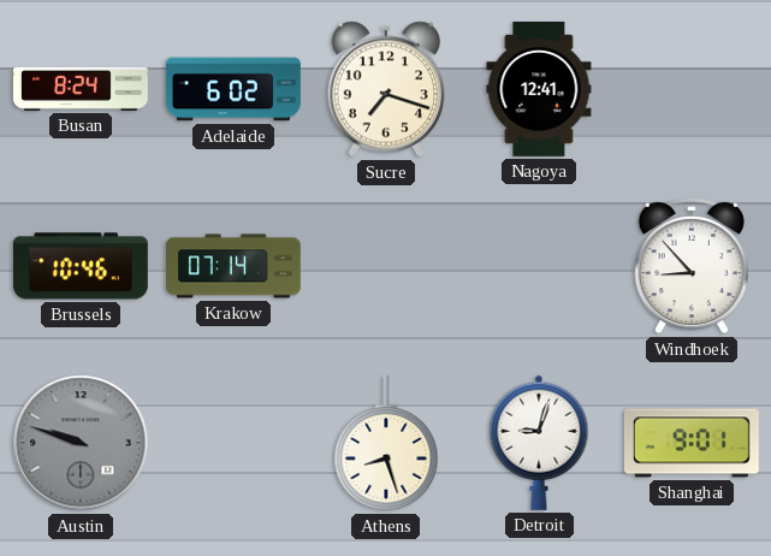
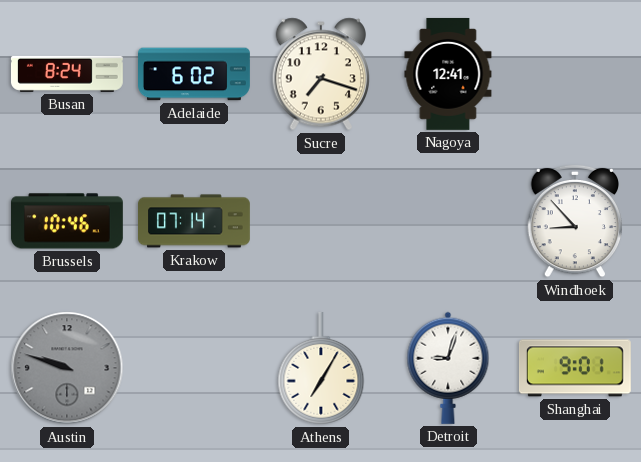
Athens: 8:27 -> 7:05 (321, 368)
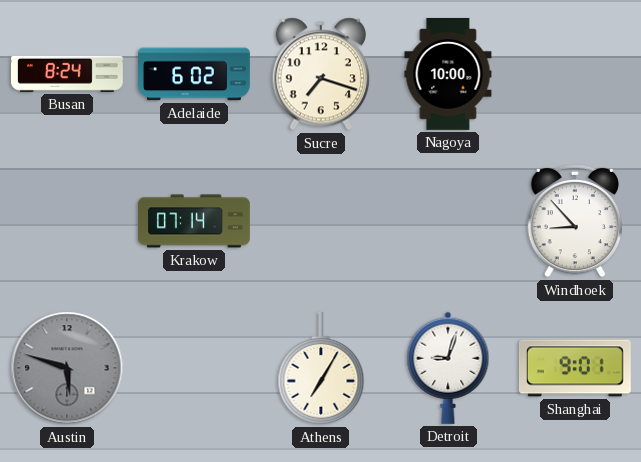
Nagoya: 12:41 -> 10:00 (448, 74)
Brussels: 10:46 -> none (67, 221)
Austin: 9:48 -> 5:48 (67, 368)
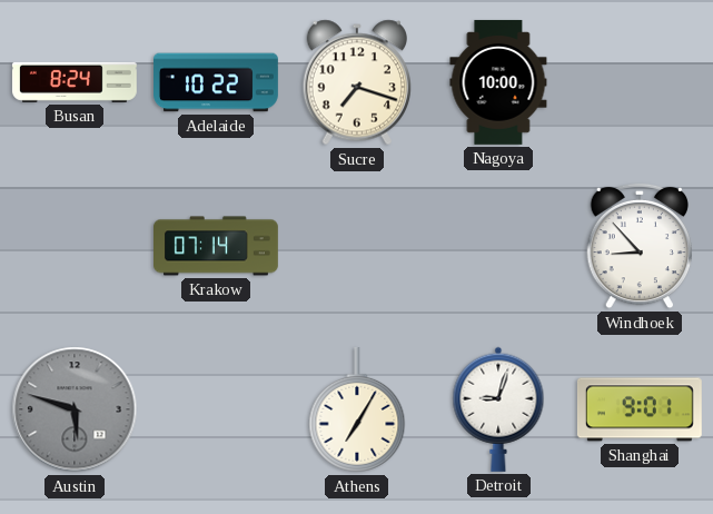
Adelaide: 6:02 -> 10:22 (217, 82)
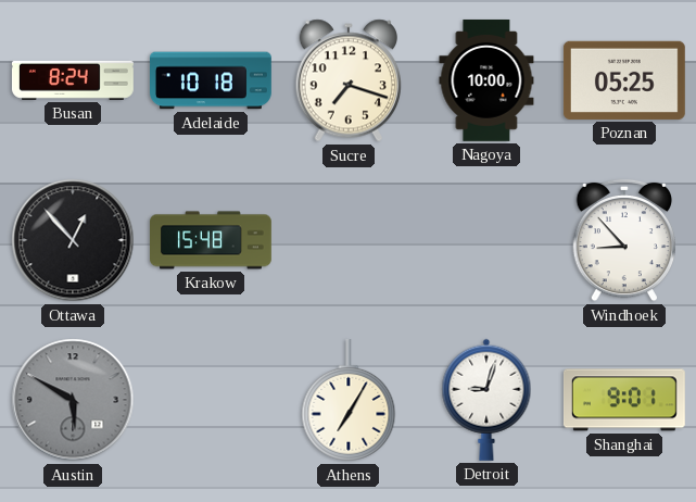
Adelaide: 10:22 -> 10:18 (212, 80)
Poznan: none -> 05:25 (624, 80)
Ottawa: none -> 12:53 (73, 240)
Krakow: 07:14 -> 15:48 (212, 240)
Austin: 5:48 -> 5:50 (73, 400)
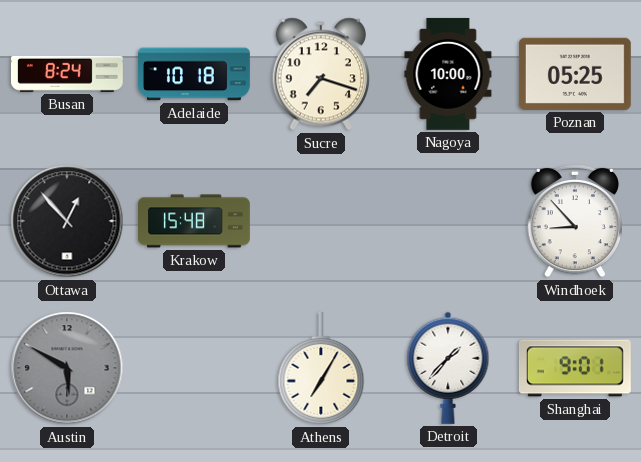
Detroit: 9:03 -> 1:37 (448, 368)
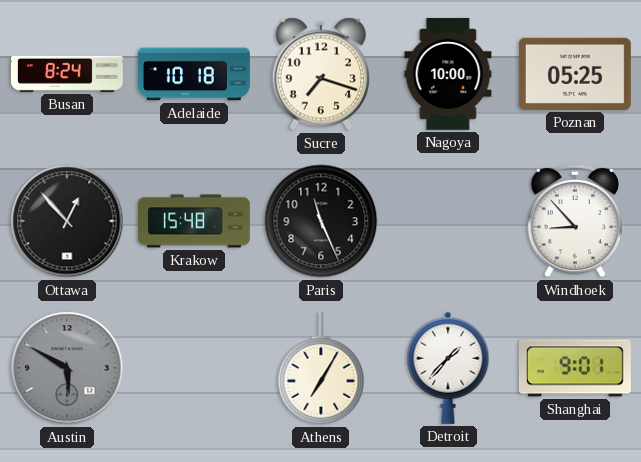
Paris: none -> 11:26 (321, 221)
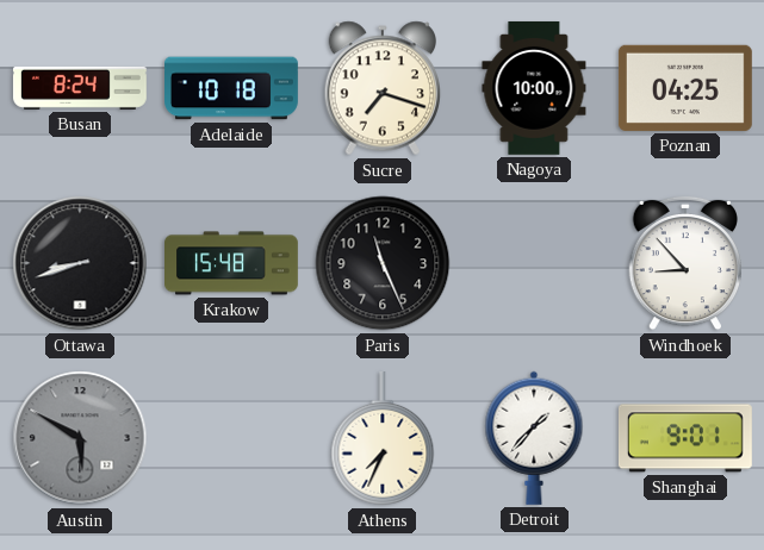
Poznan: 05:25 -> 04:25 (685, 88)
Ottawa: 12:53 -> 8:42 (80, 263)
Athens: 7:05 -> 7:34 (383, 438)
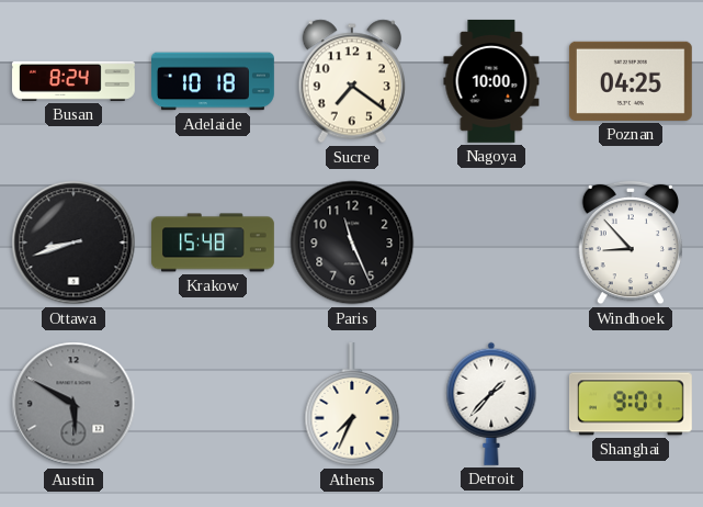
Sucre: 7:18 -> 7:21 (351, 81)
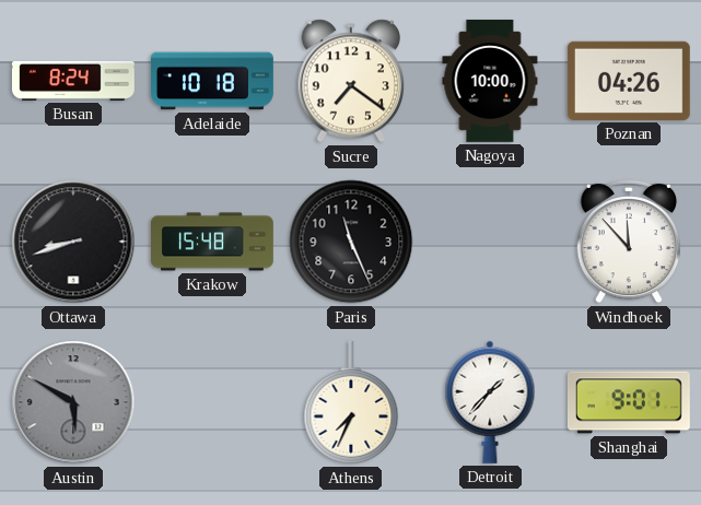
Poznan: 04:25 -> 04:26 (629, 81)
Windhoek: 8:53 -> 11:53 (628, 242)
